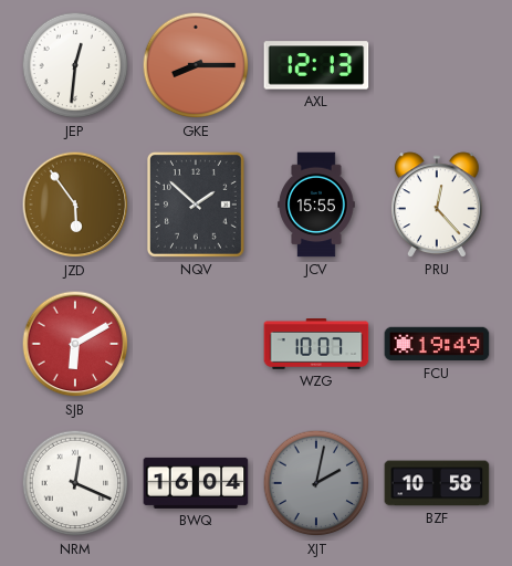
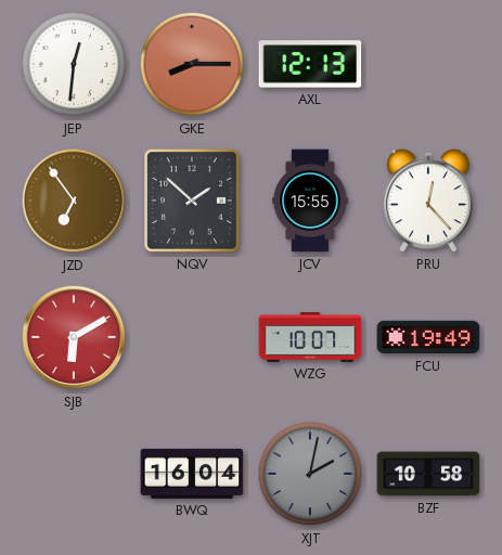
JZD: 5:54 -> 6:54 (74, 201)
NRM: 12:19 -> none (75, 483)
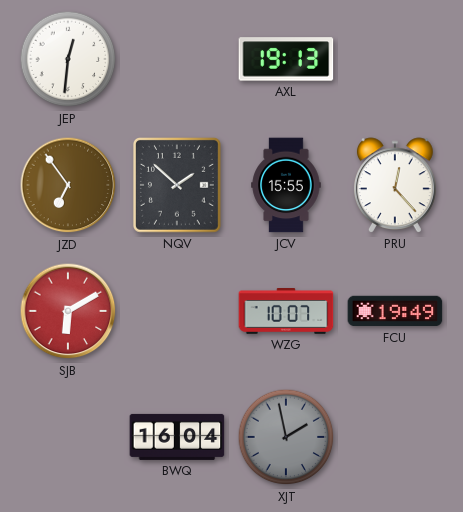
GKE: 8:15 -> none (192, 64)
AXL: 12:13 -> 19:13 (286, 59)
XJT: 2:02 -> 1:58 (286, 437)
BZF: 10:58 -> none (428, 474)
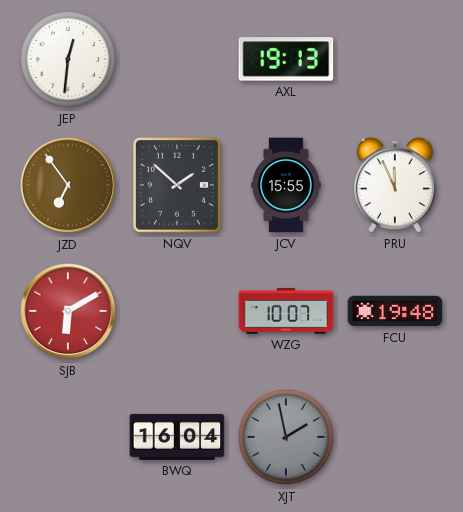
PRU: 12:23 -> 11:56 (395, 185)
FCU: 19:49 -> 19:48 (395, 311)
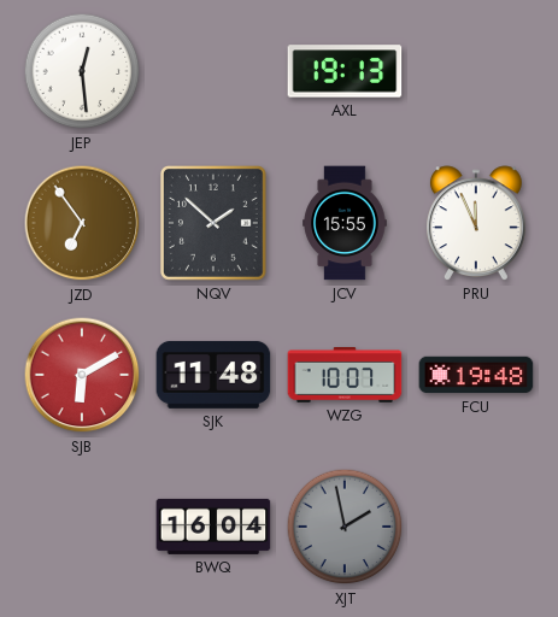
JEP: 12:31 -> 12:29 (82, 71)
SJK: none -> 11:48 (213, 375)
